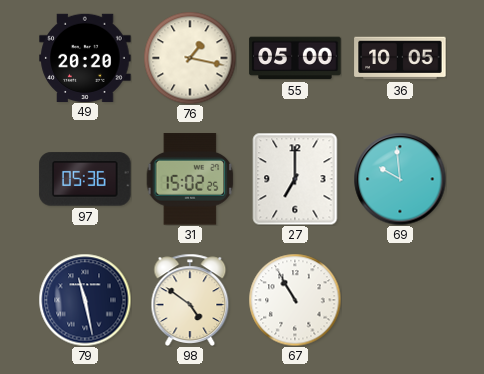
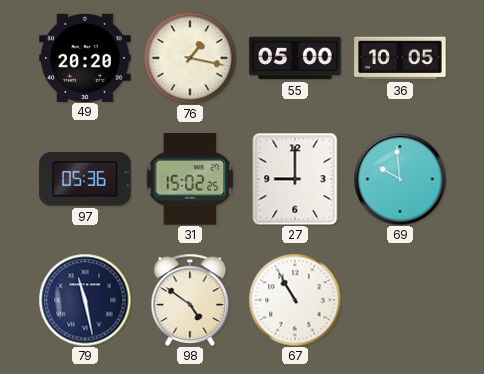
27: 7:00 -> 9:00 (295, 179)
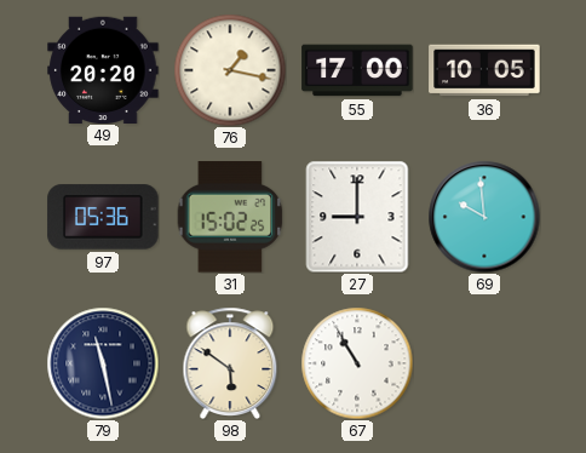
55: 05:00 -> 17:00 (357, 70)
98: 4:51 -> 5:51 (230, 363)
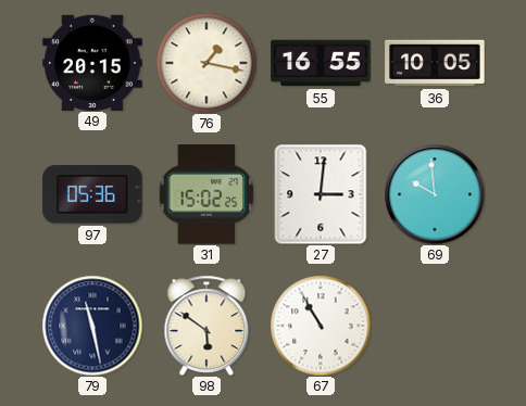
49: 20:20 -> 20:15 (92, 62)
55: 17:00 -> 16:55 (321, 63)
27: 9:00 -> 3:01 (321, 194)
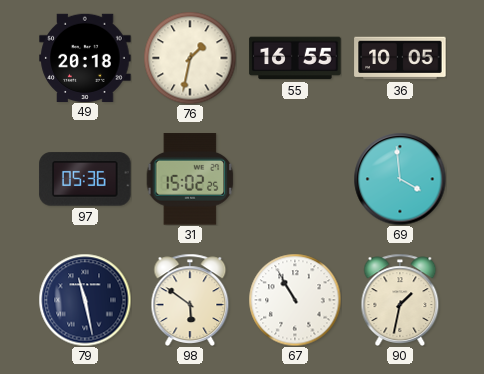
49: 20:15 -> 20:18 (85, 57)
76: 1:17 -> 1:32 (190, 58)
27: 3:01 -> none (321, 194)
69: 9:59 -> 3:59 (400, 179)
90: none -> 1:32 (400, 300)
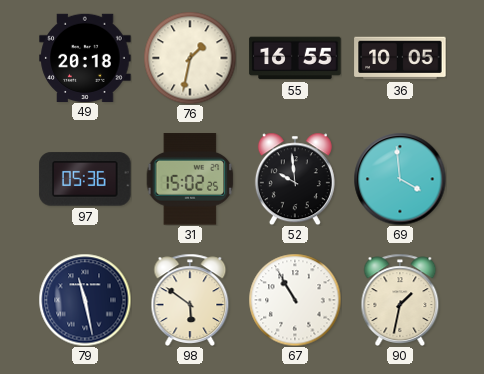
52: none -> 9:59 (295, 179)
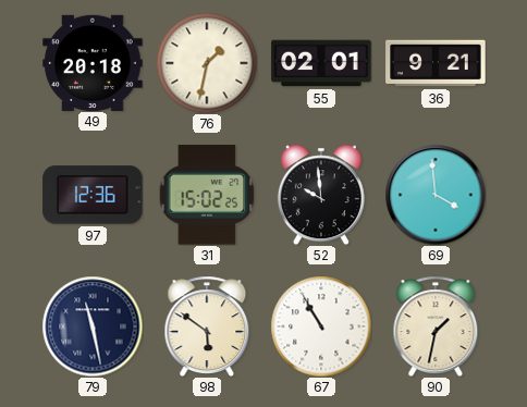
55: 16:55 -> 02:01 (321, 63)
36: 10:05 -> 9:21 (436, 63)
97: 05:36 -> 12:36 (93, 195)
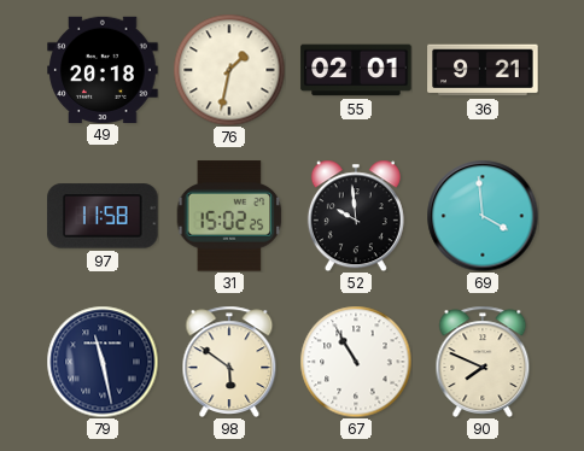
97: 12:36 -> 11:58 (103, 216)
90: 1:32 -> 7:49 (483, 362)
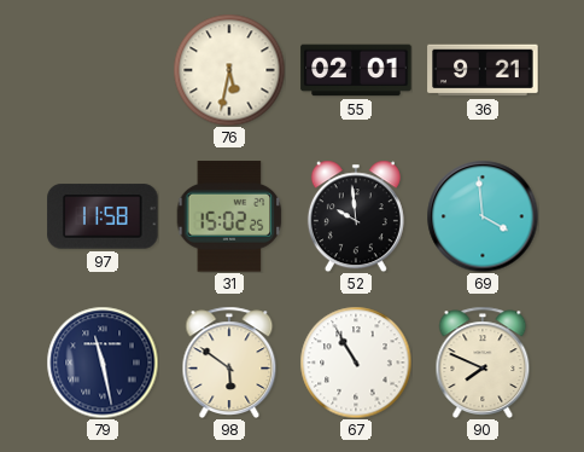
49: 20:18 -> none (103, 69)
76: 1:32 -> 5:32 (229, 70)
